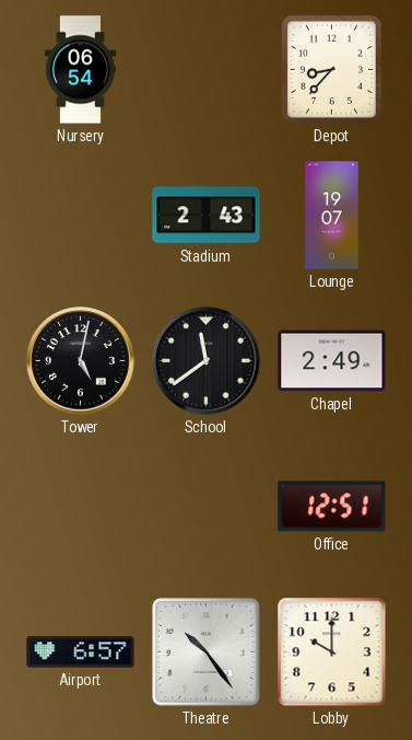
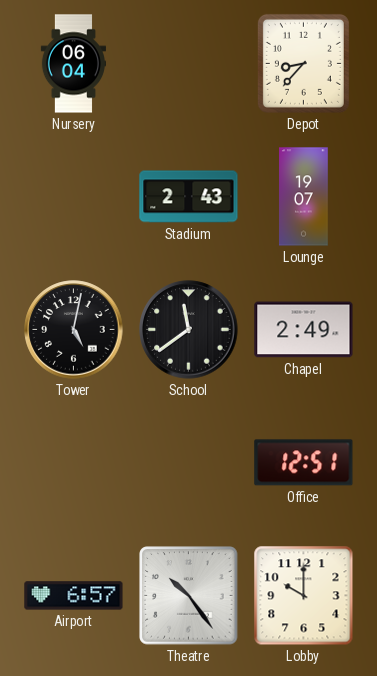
Nursery: 06:54 -> 06:04 (73, 64)
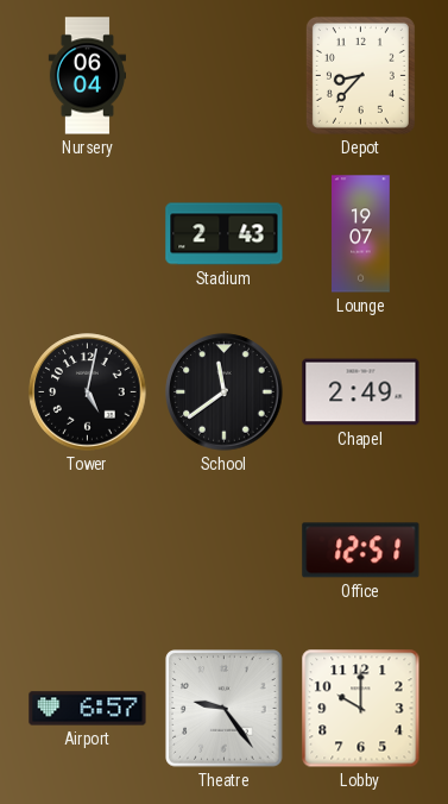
Theatre: 10:24 -> 9:24 (225, 709)
